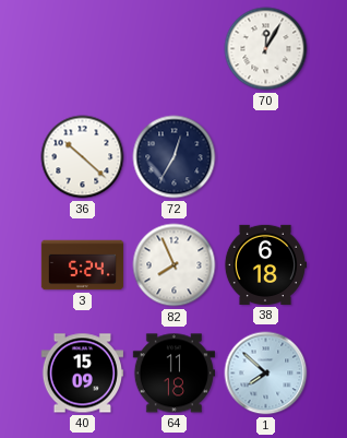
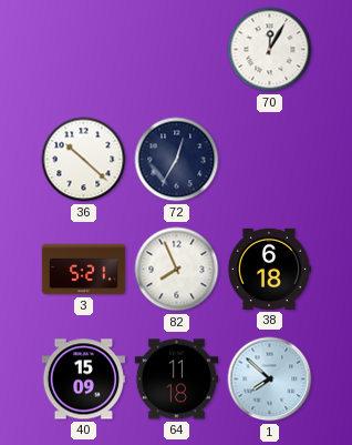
3: 5:24 -> 5:21 (84, 270)
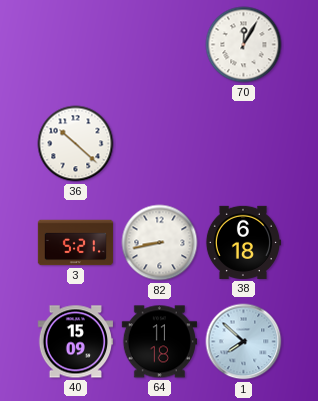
72: 12:35 -> none (177, 160)
82: 7:56 -> 8:43 (160, 243)
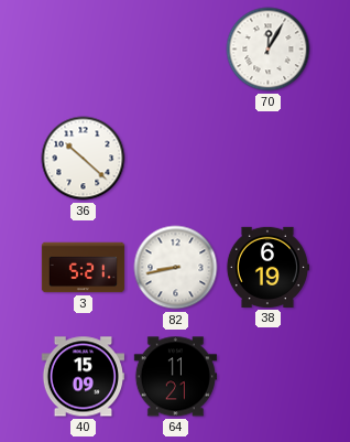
38: 6:18 -> 6:19 (266, 267)
64: 11:18 -> 11:21 (175, 377)
1: 7:52 -> none (244, 342)
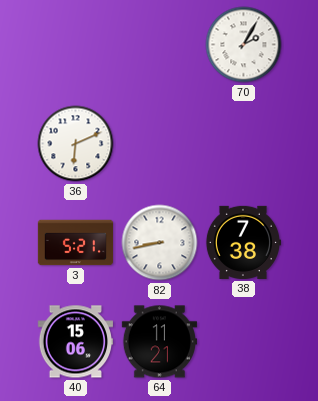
70: 12:05 -> 2:05 (244, 45)
36: 10:22 -> 6:11 (76, 144)
38: 6:19 -> 7:38 (242, 242)
40: 15:09 -> 15:06 (75, 342)
